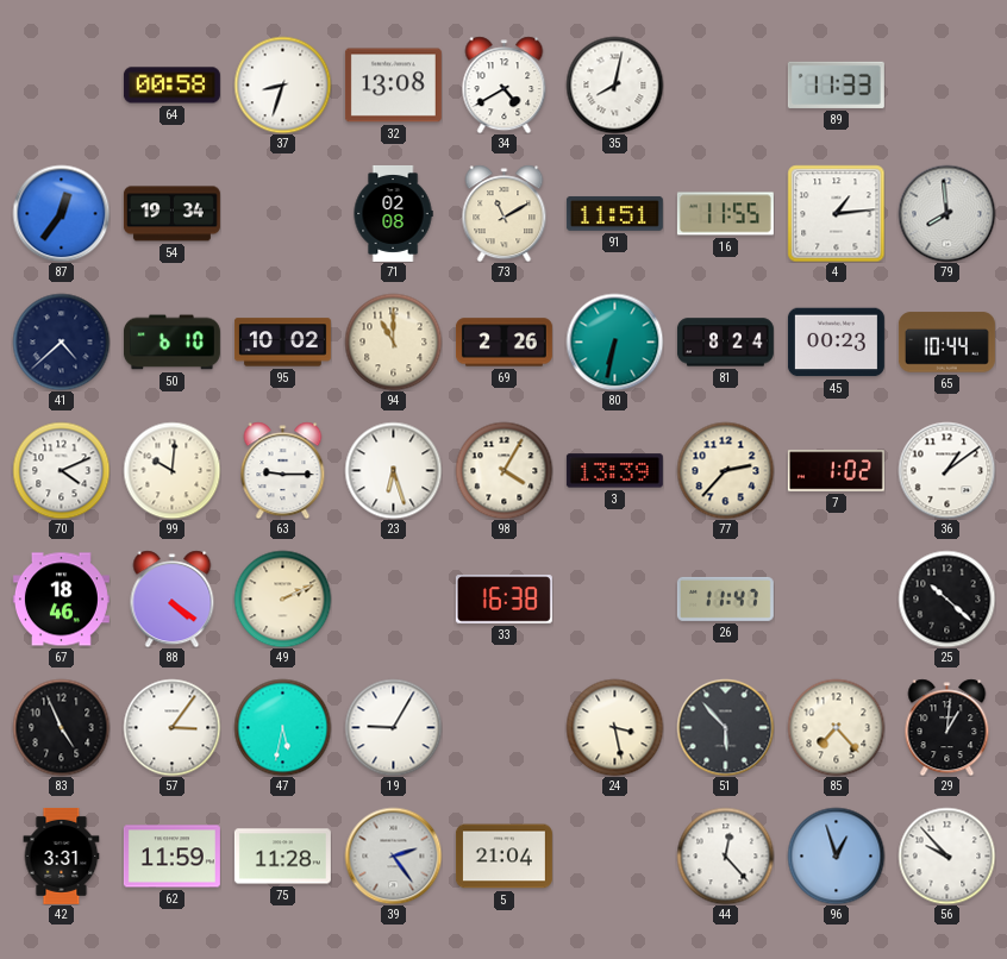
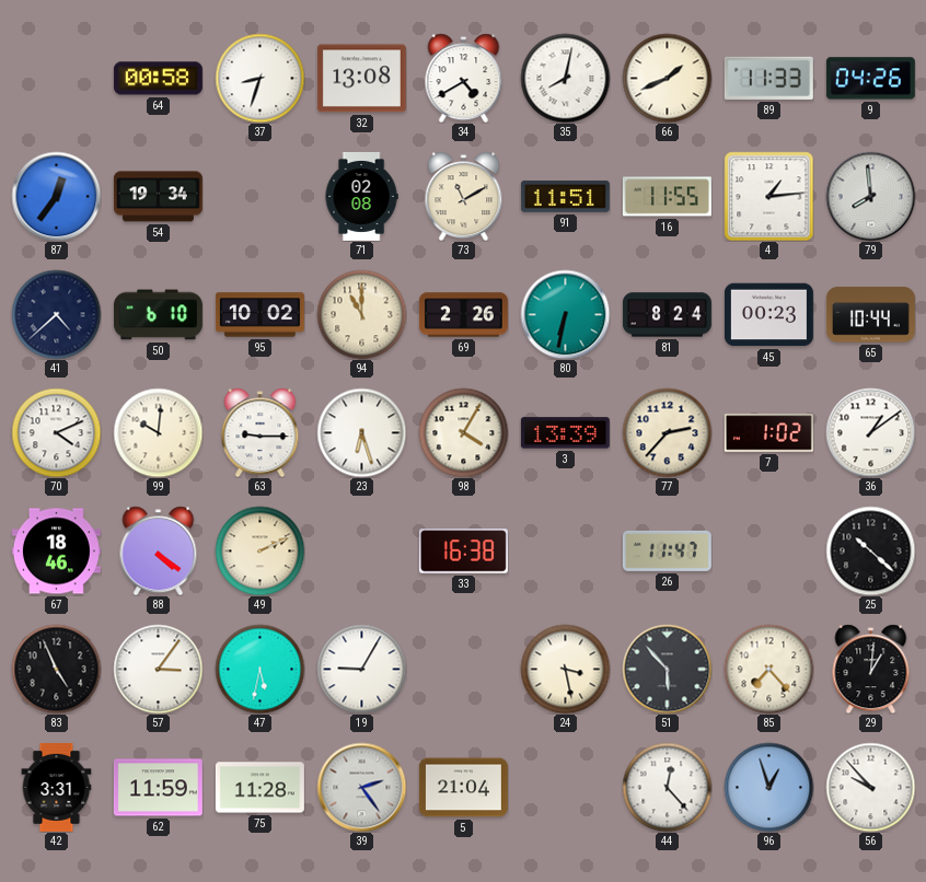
66: none -> 1:41 (667, 78)
9: none -> 04:26 (870, 79)
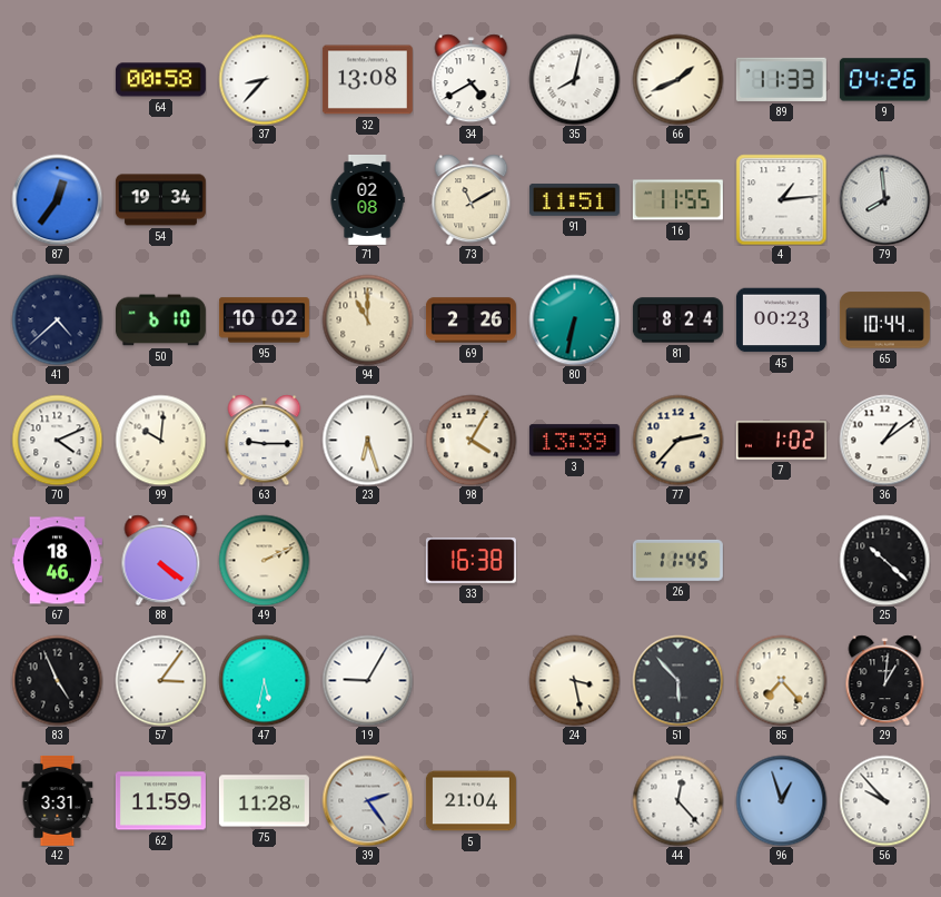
37: 8:33 -> 8:37 (264, 79)
26: 11:47 -> 11:45 (677, 560)
